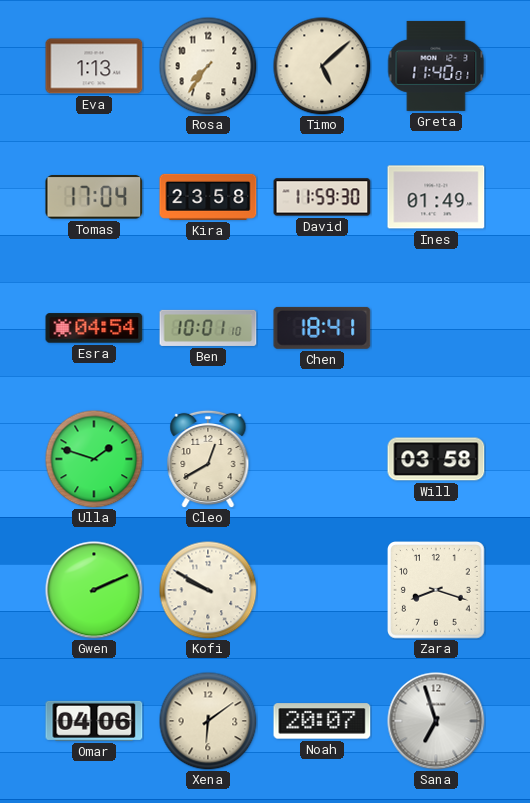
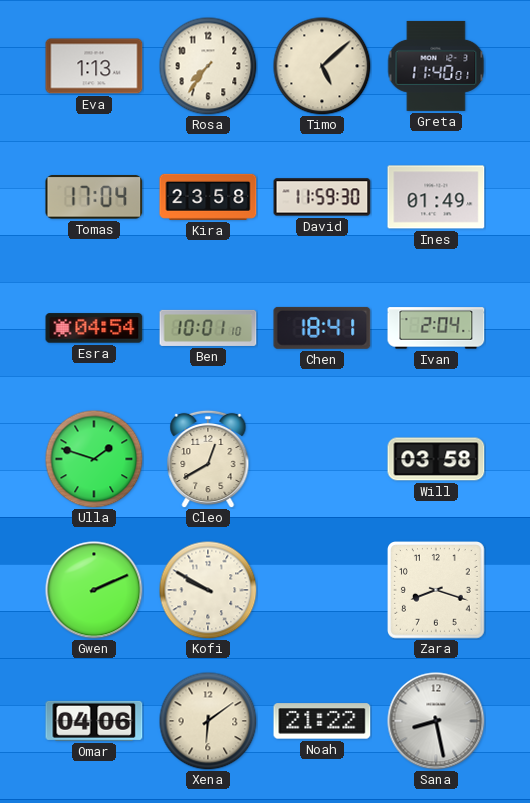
Ivan: none -> 2:04 (436, 328)
Noah: 20:07 -> 21:22 (322, 721)
Sana: 6:57 -> 8:28 (436, 721)
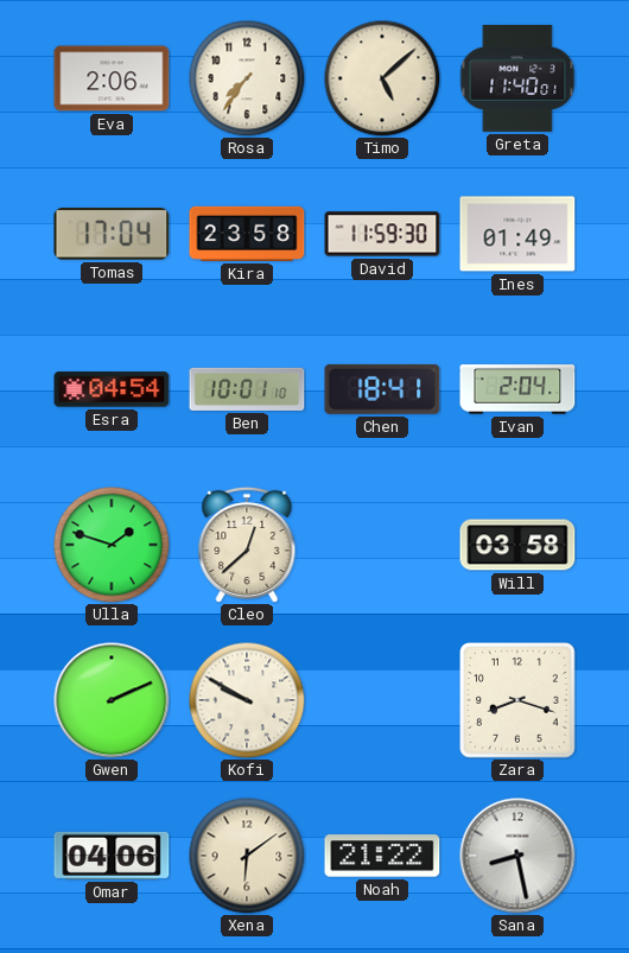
Eva: 1:13 -> 2:06 (112, 78)
Cleo: 12:40 -> 12:38 (247, 545)
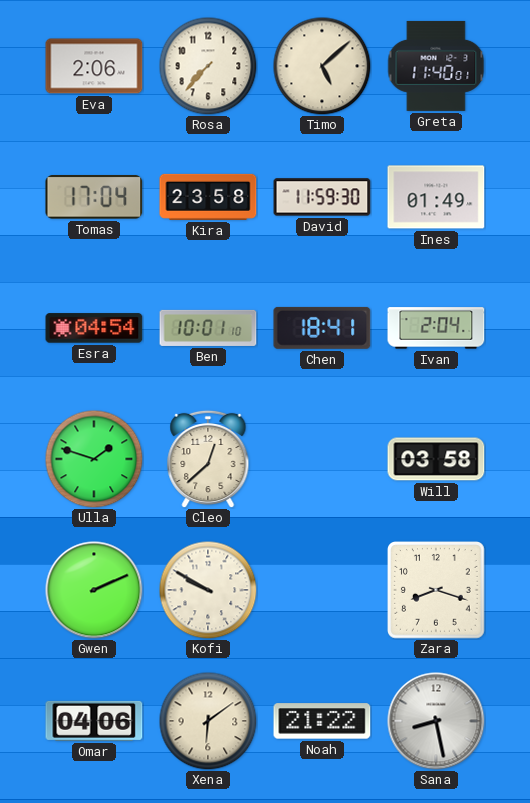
Rosa: 7:36 -> 7:37 (208, 66)
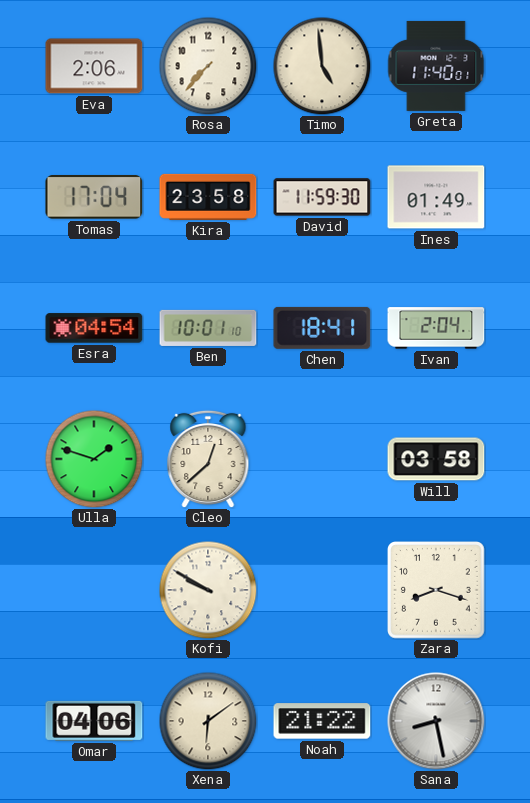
Timo: 5:08 -> 4:59 (322, 66)
Gwen: 2:11 -> none (94, 590)
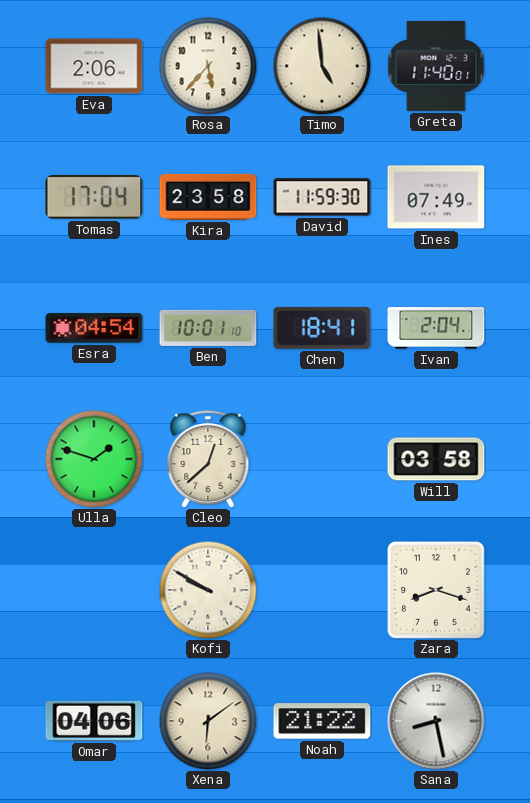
Rosa: 7:37 -> 5:37 (208, 66)
Ines: 01:49 -> 07:49 (436, 197)
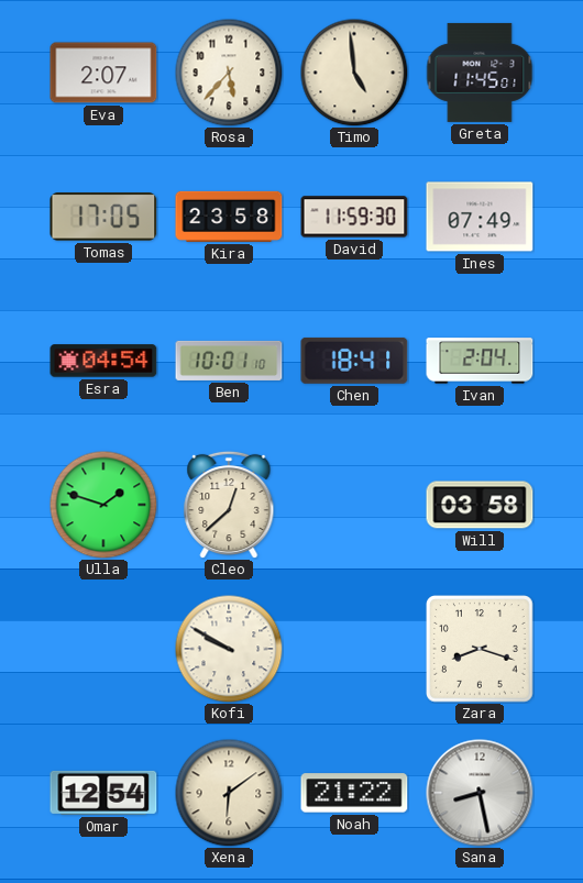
Eva: 2:06 -> 2:07 (103, 73)
Greta: 11:40 -> 11:45 (480, 73)
Tomas: 17:04 -> 17:05 (103, 217)
Omar: 04:06 -> 12:54 (103, 793)
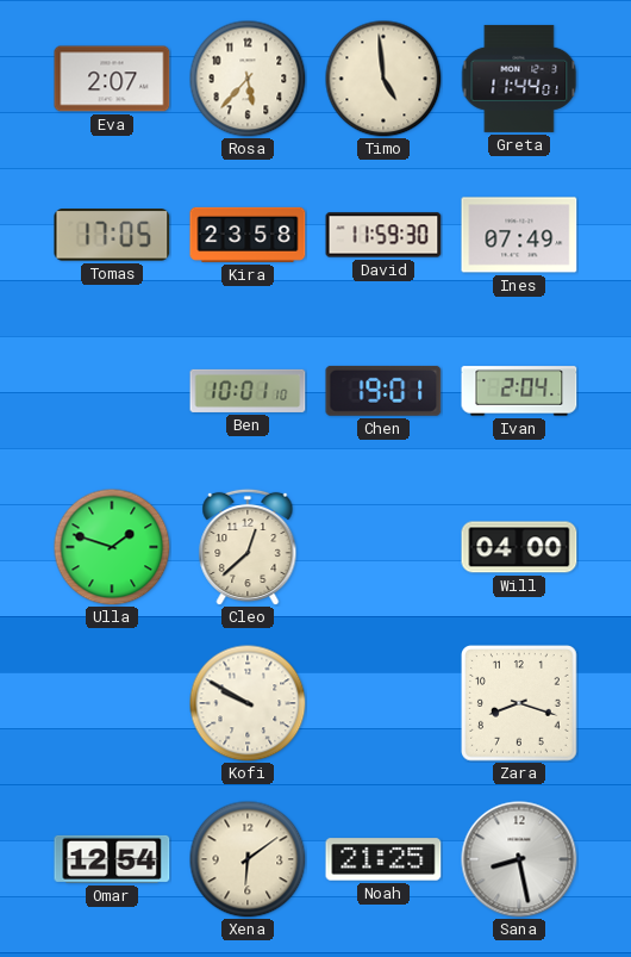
Greta: 11:45 -> 11:44 (519, 79)
Esra: 04:54 -> none (103, 361)
Chen: 18:41 -> 19:01 (383, 391)
Will: 03:58 -> 04:00 (519, 547)
Noah: 21:22 -> 21:25 (383, 859)
